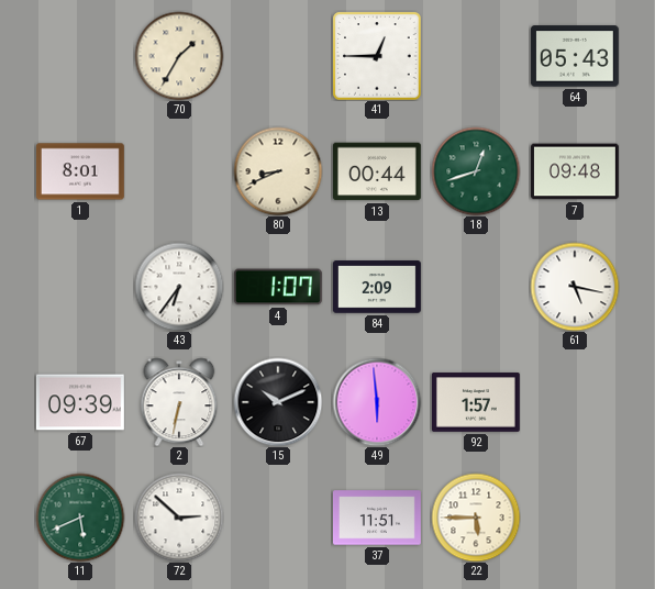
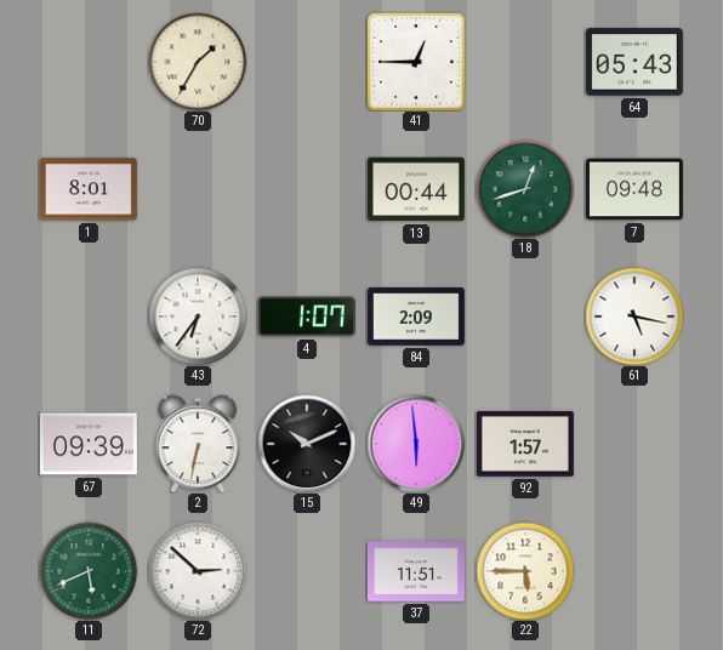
80: 8:41 -> none (278, 171)
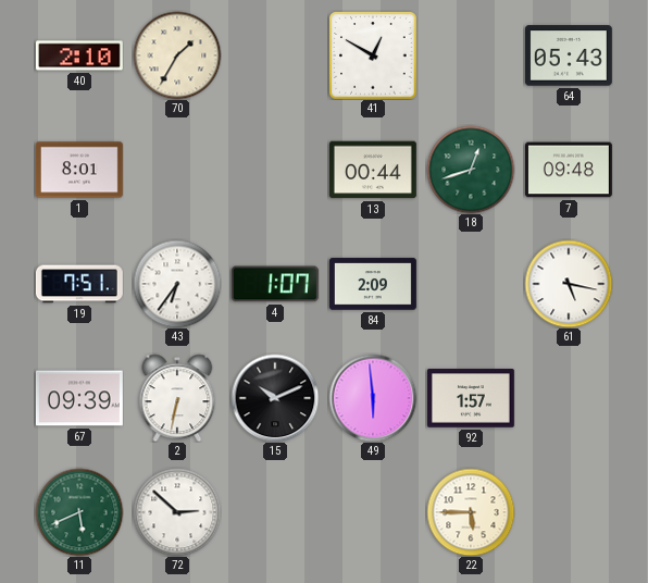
40: none -> 2:10 (79, 55)
41: 12:45 -> 12:50 (373, 55)
19: none -> 7:51 (79, 284)
37: 11:51 -> none (416, 571)
